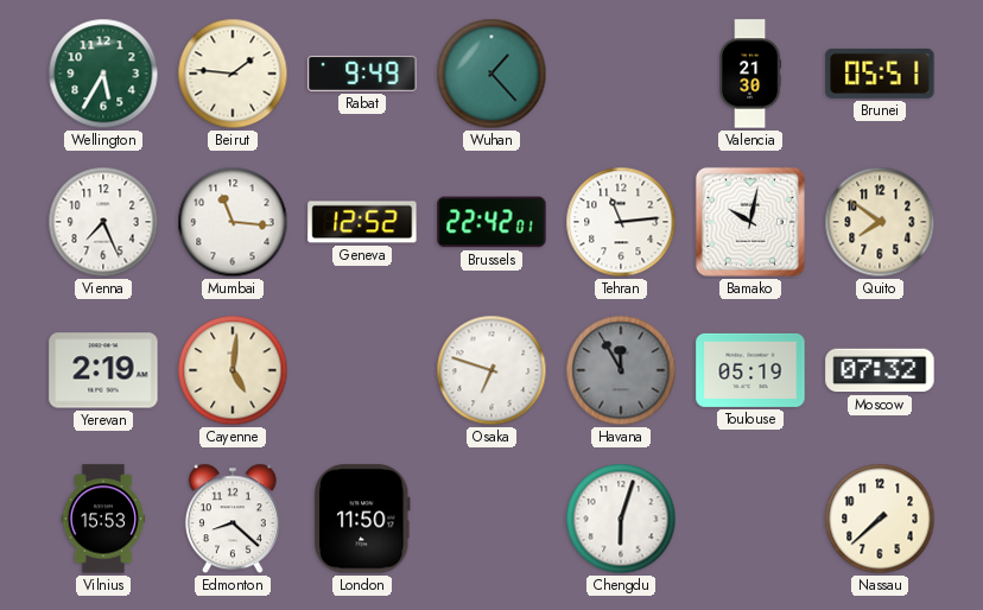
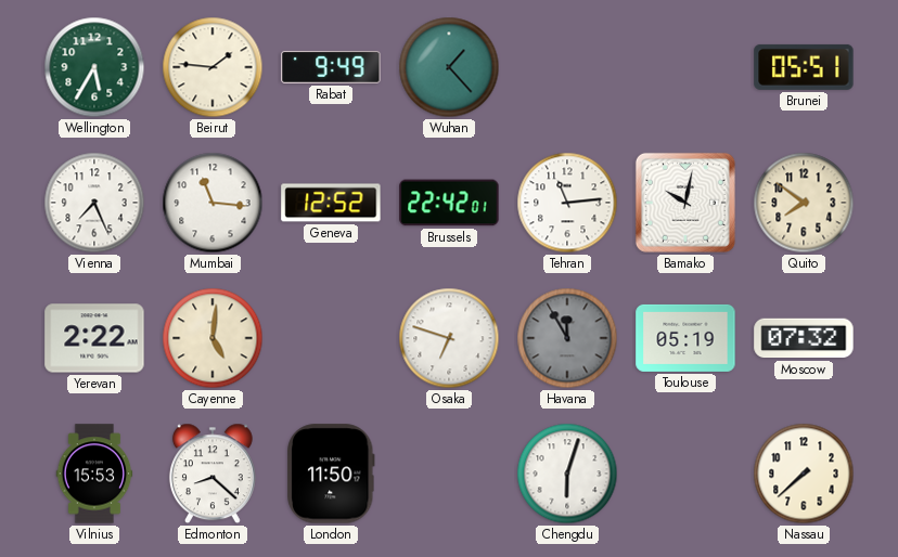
Valencia: 21:30 -> none (751, 74)
Yerevan: 2:19 -> 2:22 (94, 338)
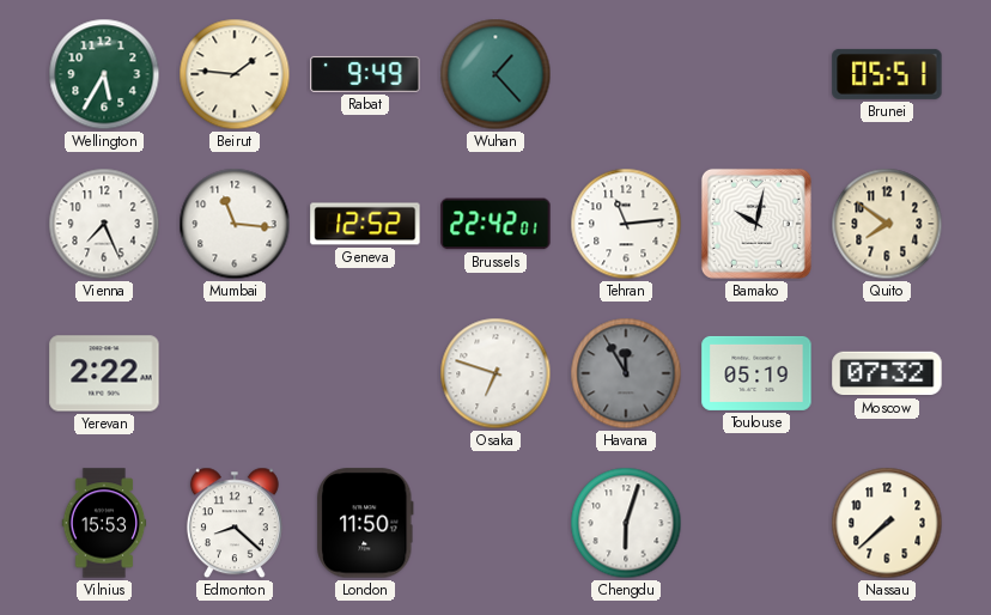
Cayenne: 5:01 -> none (213, 338)
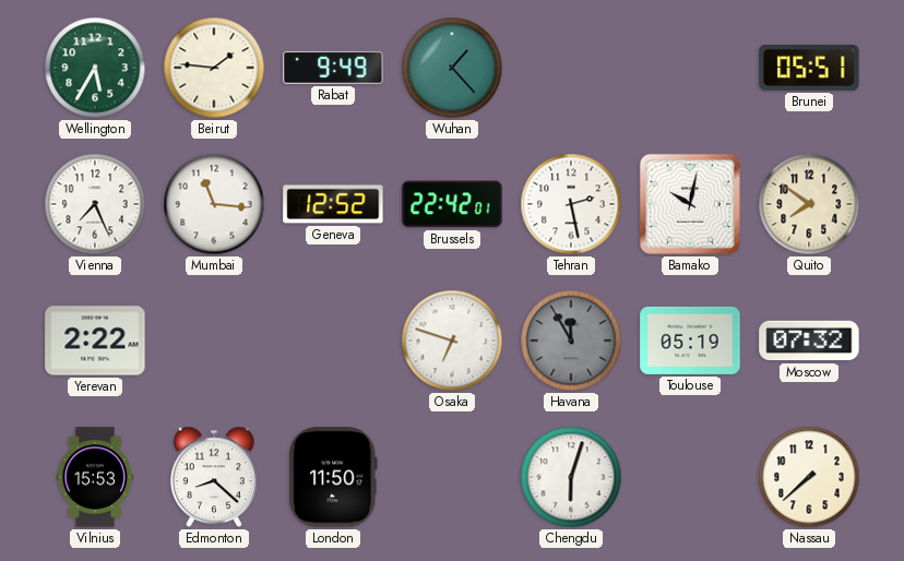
Tehran: 11:14 -> 2:28 (571, 204)
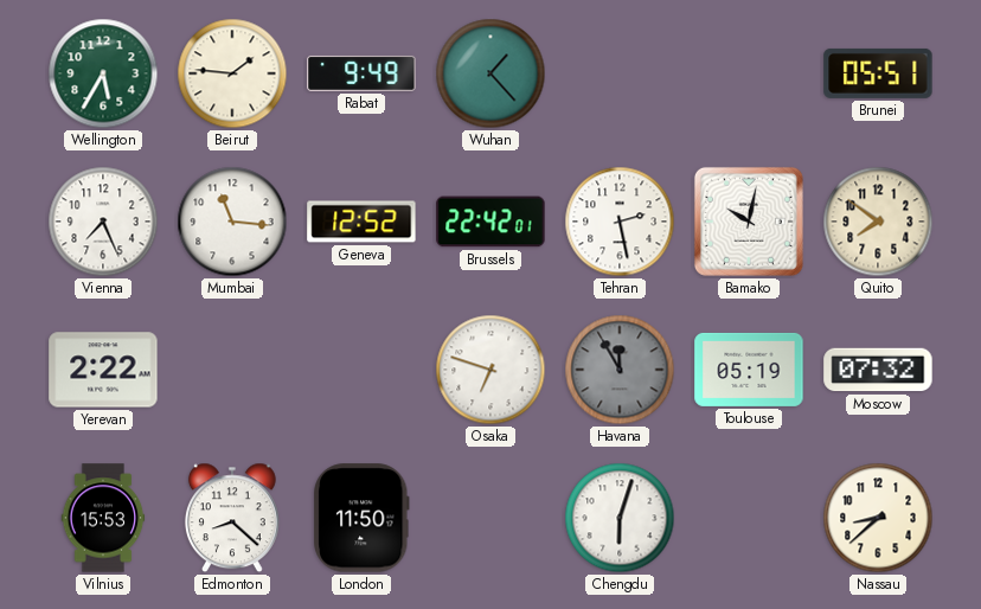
Nassau: 7:38 -> 8:38 (878, 518)
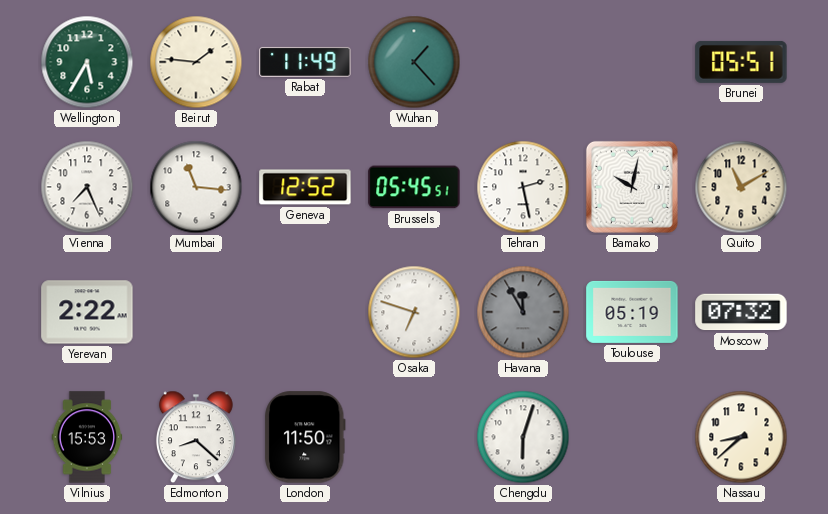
Rabat: 9:49 -> 11:49 (305, 62)
Brussels: 22:42 -> 05:45 (414, 187)
Quito: 7:51 -> 11:10 (741, 187)
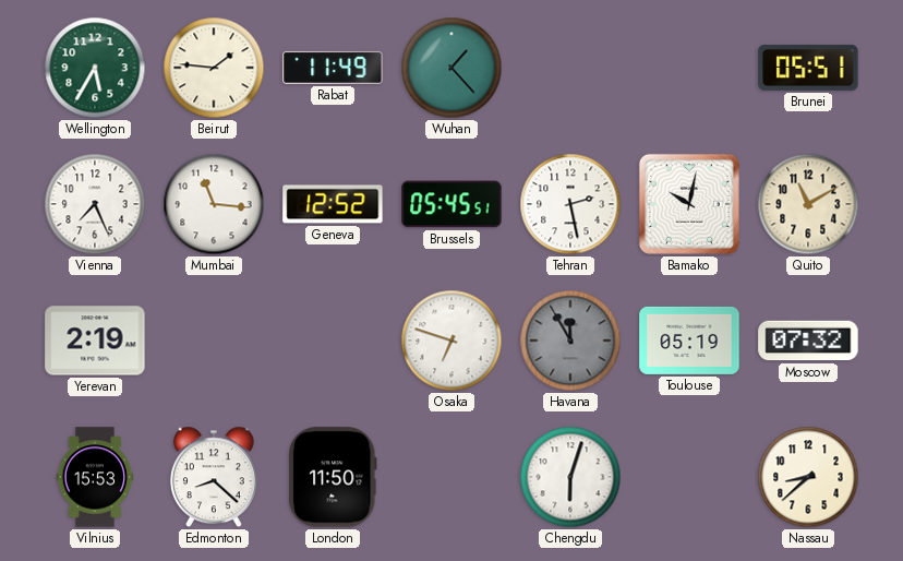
Yerevan: 2:22 -> 2:19 (95, 341)
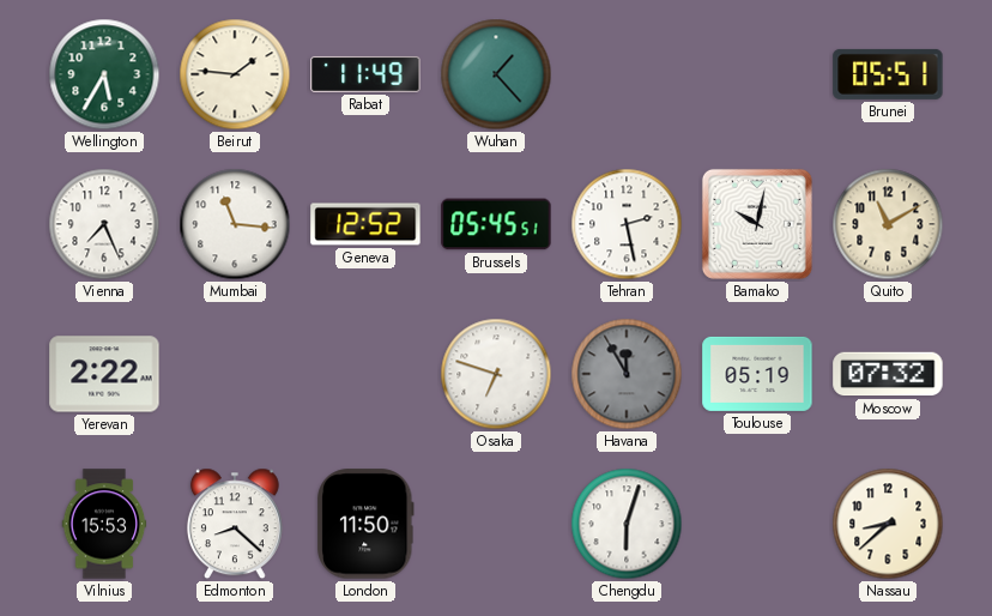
Yerevan: 2:19 -> 2:22 (104, 374)
